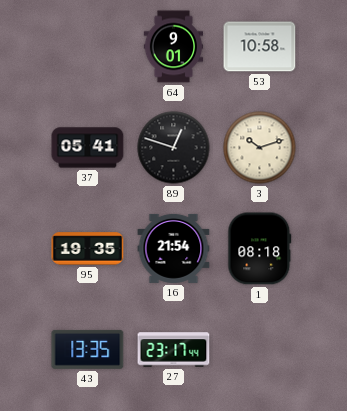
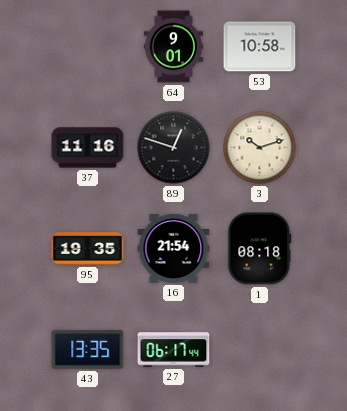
37: 05:41 -> 11:16 (88, 148)
27: 23:17 -> 06:17 (174, 350)
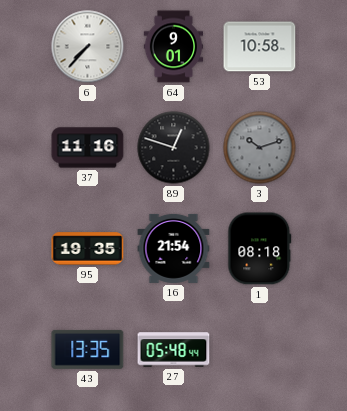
6: none -> 7:37 (88, 47)
3 dial: cream -> grey (260, 148)
27: 06:17 -> 05:48 (174, 350)
